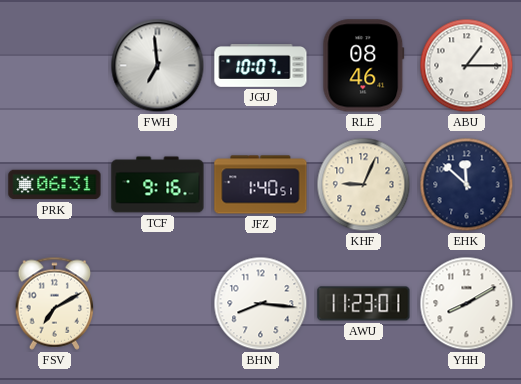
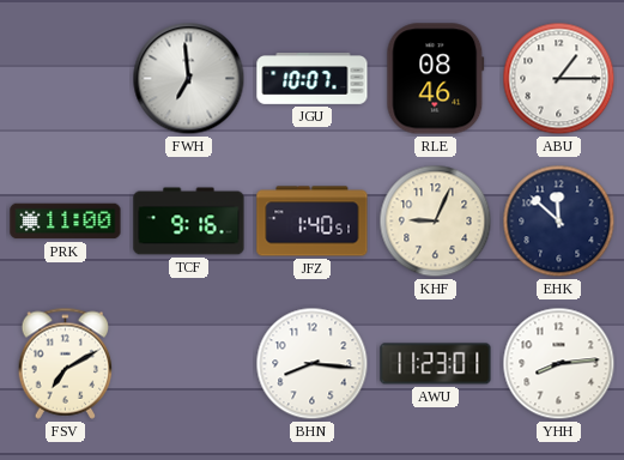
PRK: 06:31 -> 11:00 (66, 222)
YHH: 8:10 -> 8:14 (559, 364)
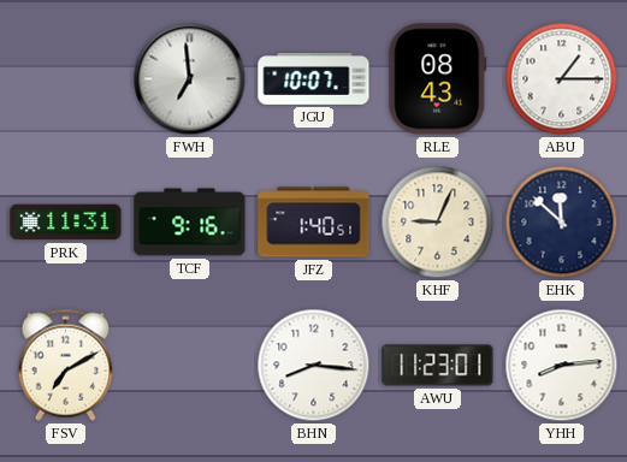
RLE: 08:46 -> 08:43 (438, 79)
PRK: 11:00 -> 11:31 (66, 223)
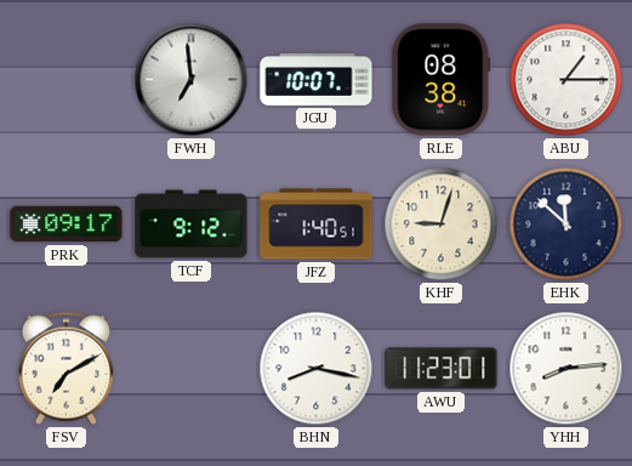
RLE: 08:43 -> 08:38 (442, 80)
PRK: 11:31 -> 09:17 (67, 225)
TCF: 9:16 -> 9:12 (192, 225)
KHF: 9:04 -> 9:03 (442, 225)
BHN: 8:16 -> 8:17 (317, 369)
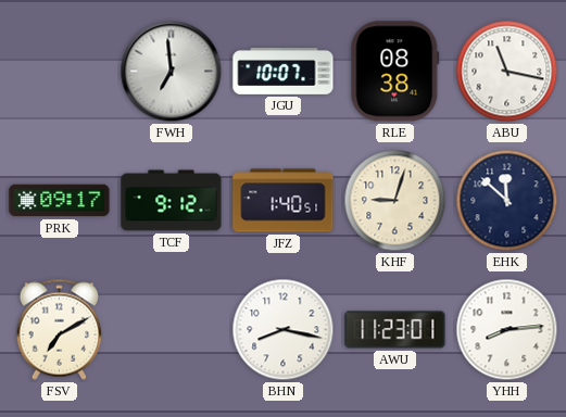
ABU: 1:15 -> 11:17 (507, 72)
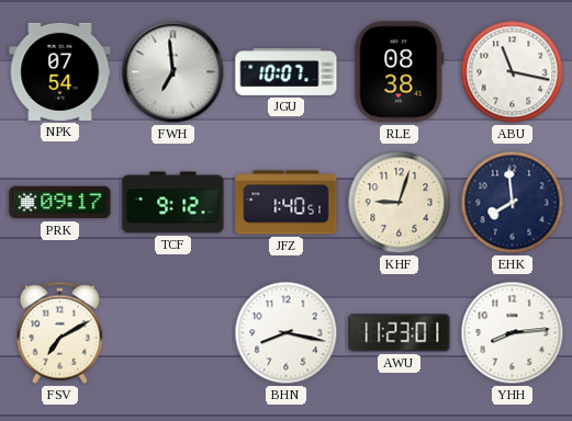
NPK: none -> 07:54 (60, 71)
EHK: 11:52 -> 7:59 (513, 203)
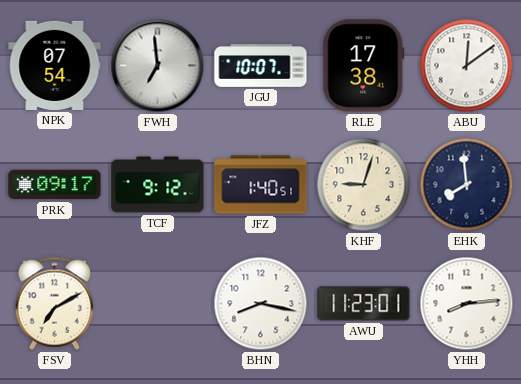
RLE: 08:38 -> 17:38 (364, 66)
ABU: 11:17 -> 12:09 (467, 66)
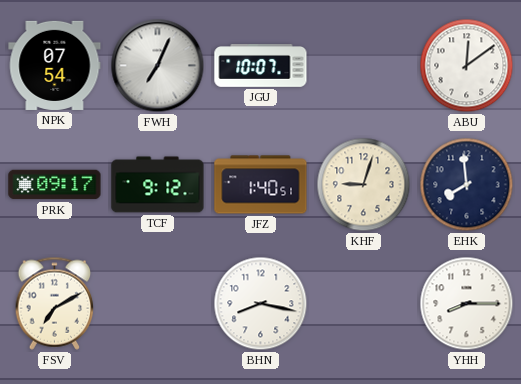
FWH: 6:59 -> 7:04 (158, 66)
RLE: 17:38 -> none (364, 66)
AWU: 11:23 -> none (364, 304)
YHH: 8:14 -> 8:15 (467, 304)
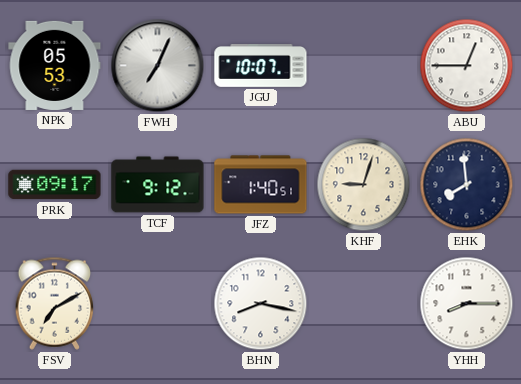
NPK: 07:54 -> 05:53 (55, 65)
ABU: 12:09 -> 12:45 (467, 66)
